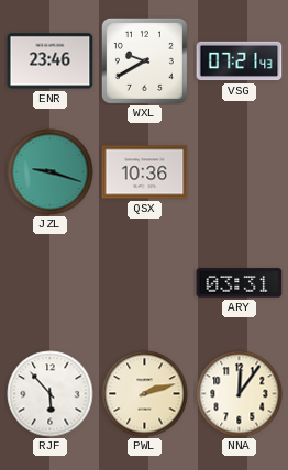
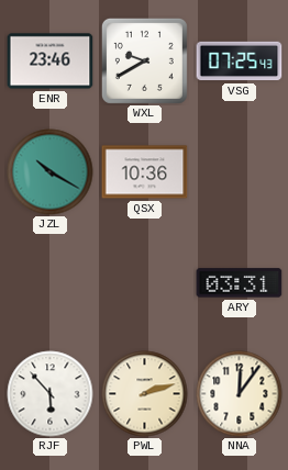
VSG: 07:21 -> 07:25 (240, 61)
JZL: 9:18 -> 10:20 (51, 172)
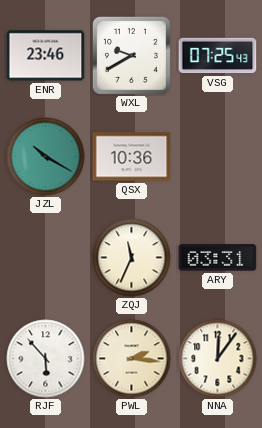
ZQJ: none -> 11:34 (132, 258)
PWL: 2:12 -> 2:16 (132, 359)
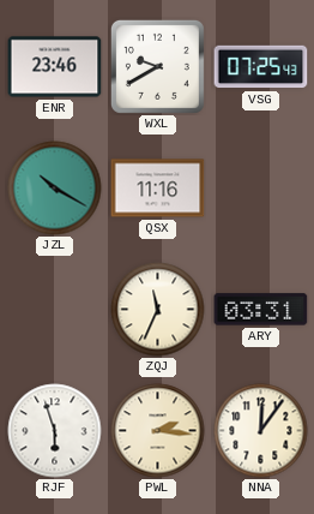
QSX: 10:36 -> 11:16 (158, 189)
RJF: 5:53 -> 5:57 (55, 431)
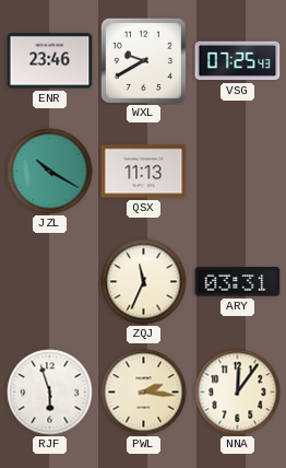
QSX: 11:16 -> 11:13 (144, 172)
